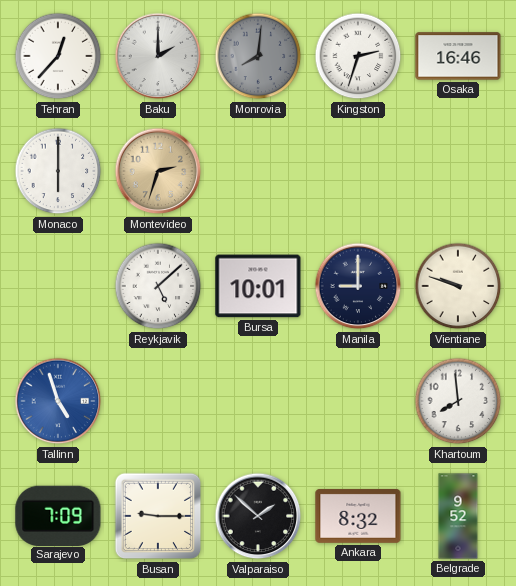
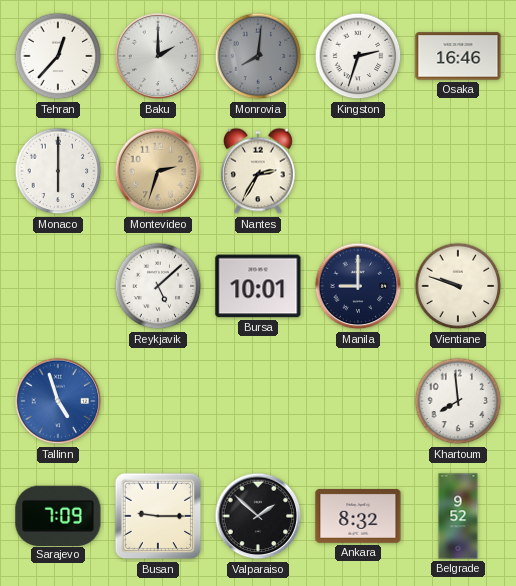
Nantes: none -> 2:35 (258, 171)
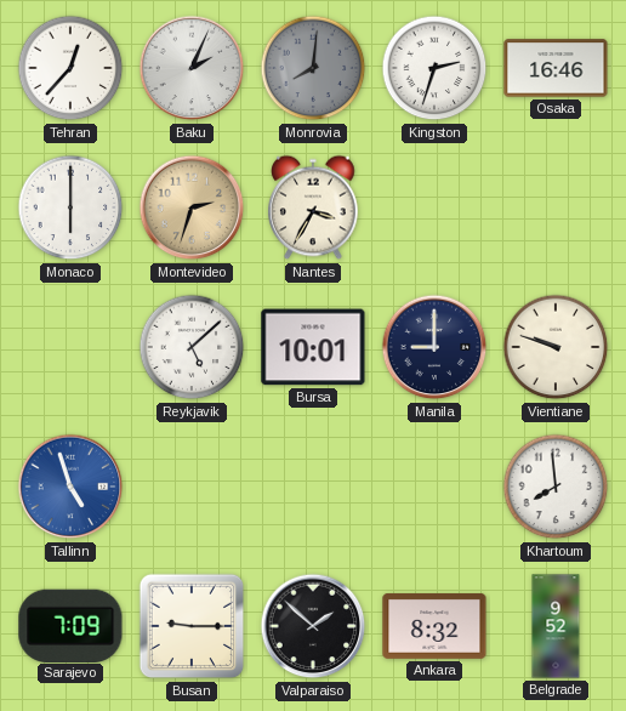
Baku: 2:00 -> 2:04 (192, 68)
Nantes: 2:35 -> 3:35 (313, 207)
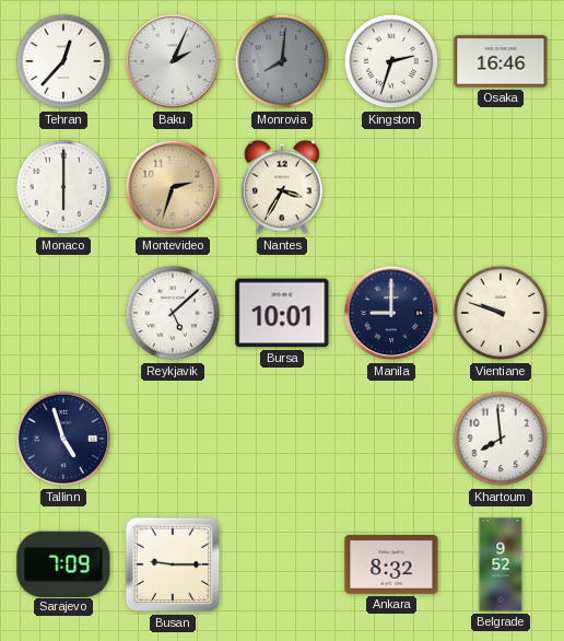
Tallinn dial: blue -> navy (63, 439)
Valparaiso: 1:52 -> none (313, 626)
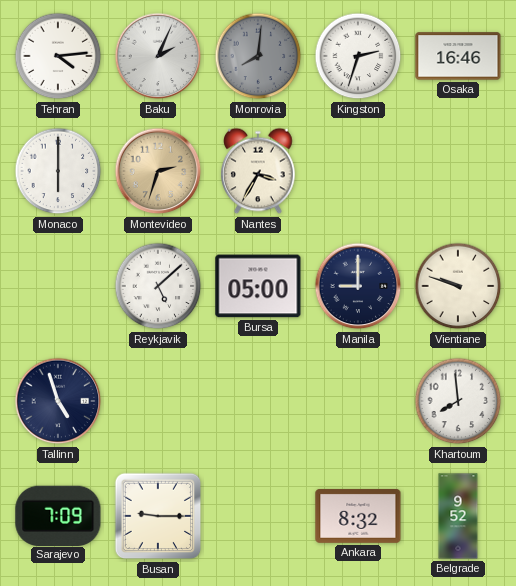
Tehran: 12:37 -> 4:14 (58, 56)
Bursa: 10:01 -> 05:00 (258, 286)
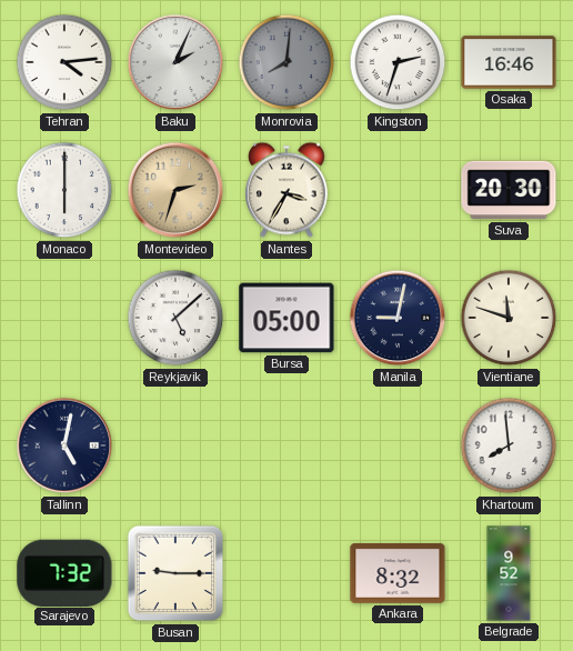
Suva: none -> 20:30 (509, 190)
Manila: 9:00 -> 9:02 (398, 318)
Vientiane: 9:48 -> 11:48 (509, 318)
Tallinn: 4:57 -> 5:02 (64, 445)
Sarajevo: 7:09 -> 7:32 (64, 572)
